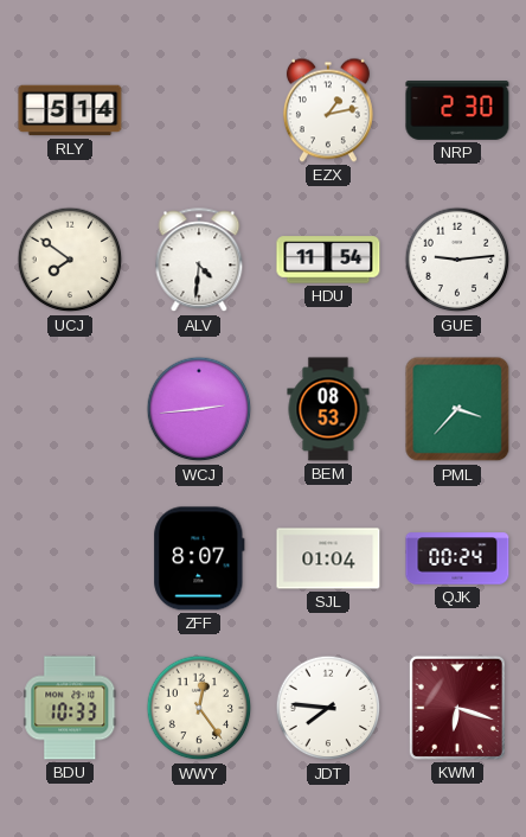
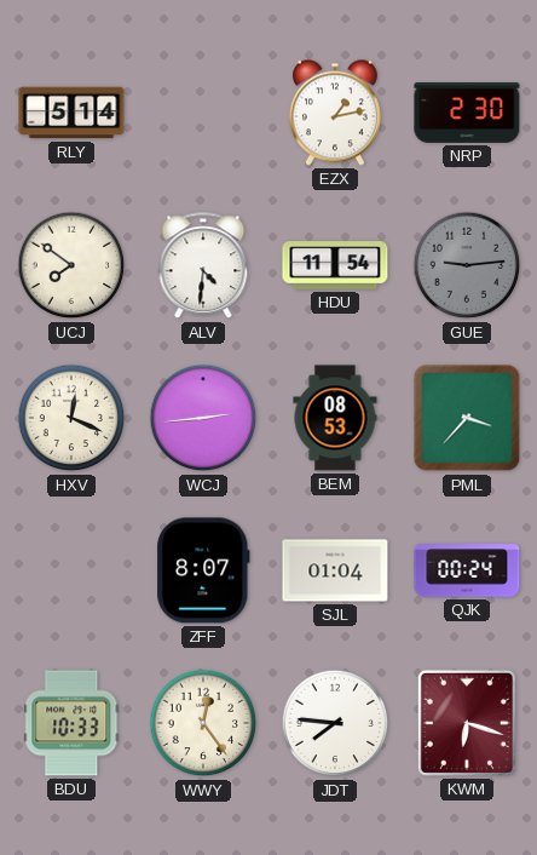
GUE dial: white -> grey (467, 265)
HXV: none -> 12:19 (71, 418)
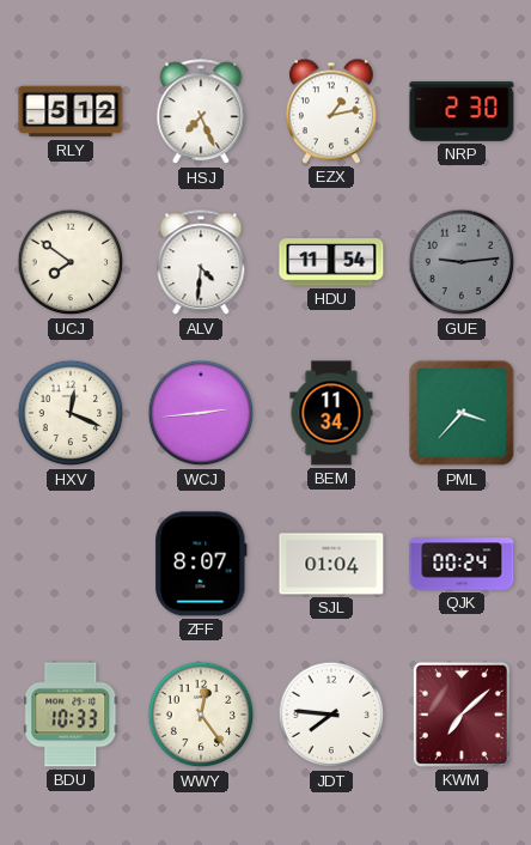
RLY: 5:14 -> 5:12 (71, 111)
HSJ: none -> 7:26 (201, 113)
BEM: 08:53 -> 11:34 (331, 413)
KWM: 6:18 -> 7:08 (462, 715)
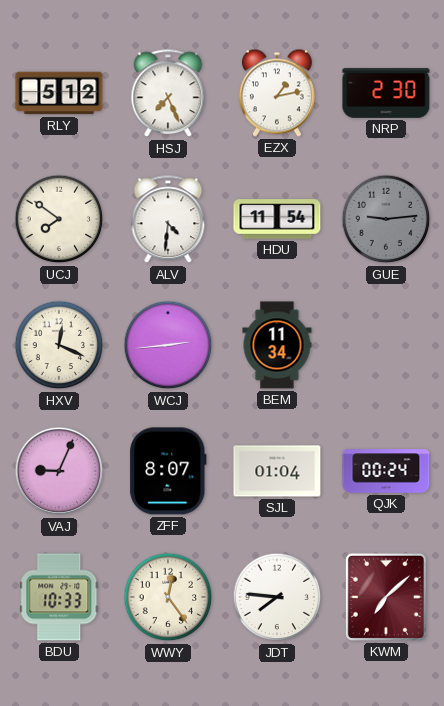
PML: 3:37 -> none (462, 413)
VAJ: none -> 9:04 (59, 471)
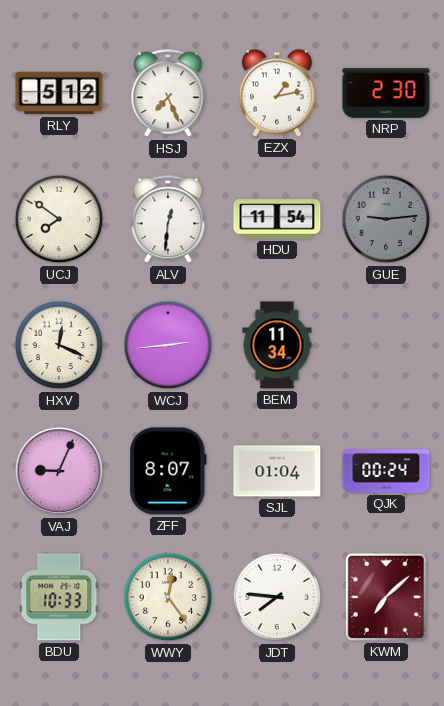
ALV: 4:31 -> 12:31 (168, 220)
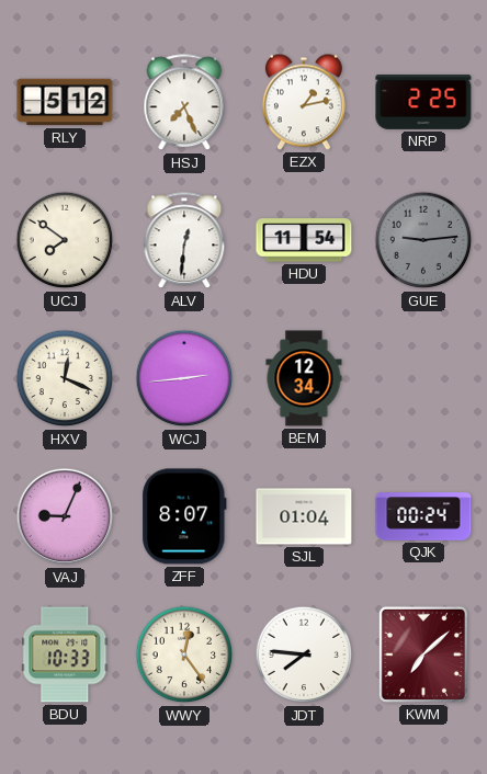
NRP: 2:30 -> 2:25 (423, 103)
BEM: 11:34 -> 12:34 (304, 378)
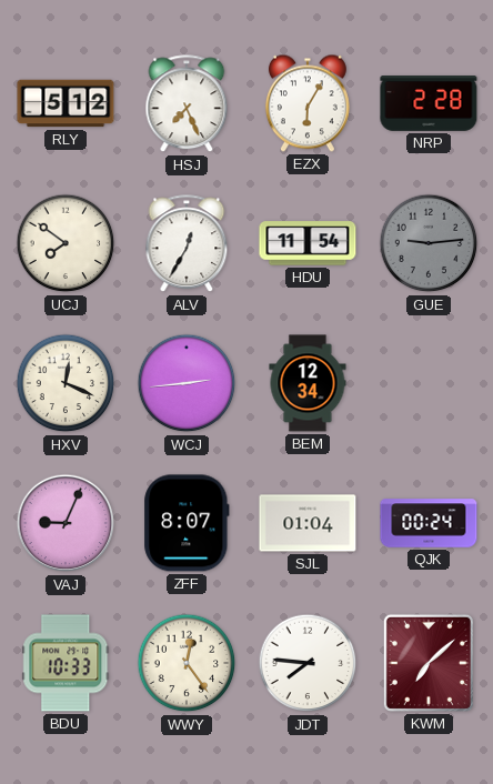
EZX: 1:13 -> 6:05 (308, 103)
NRP: 2:25 -> 2:28 (429, 104)
ALV: 12:31 -> 12:35 (187, 244)
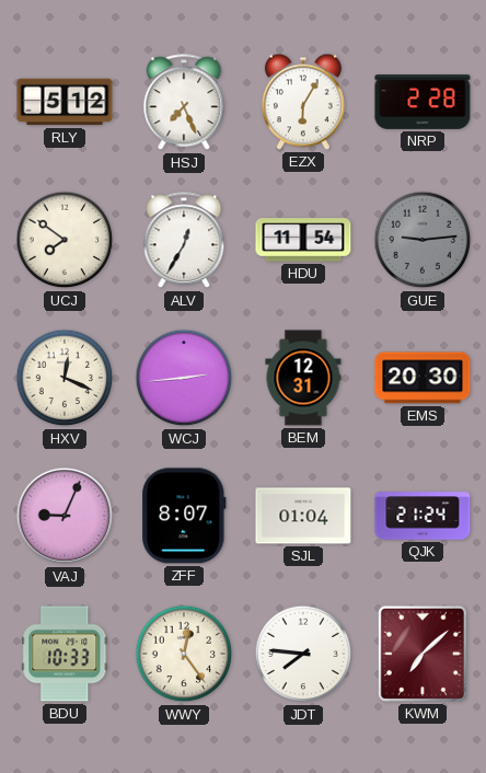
BEM: 12:34 -> 12:31 (303, 378)
EMS: none -> 20:30 (423, 378)
QJK: 00:24 -> 21:24 (423, 516)
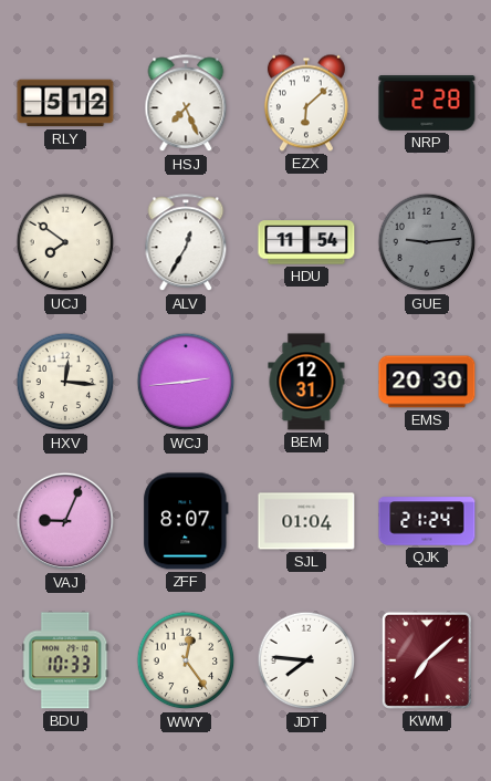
EZX: 6:05 -> 6:08 (306, 103)
HXV: 12:19 -> 12:16 (65, 382)
